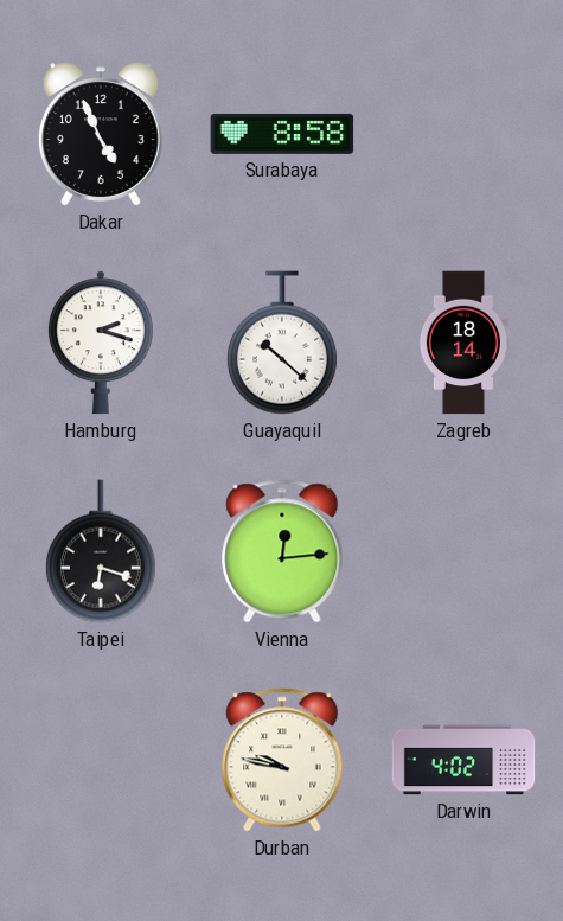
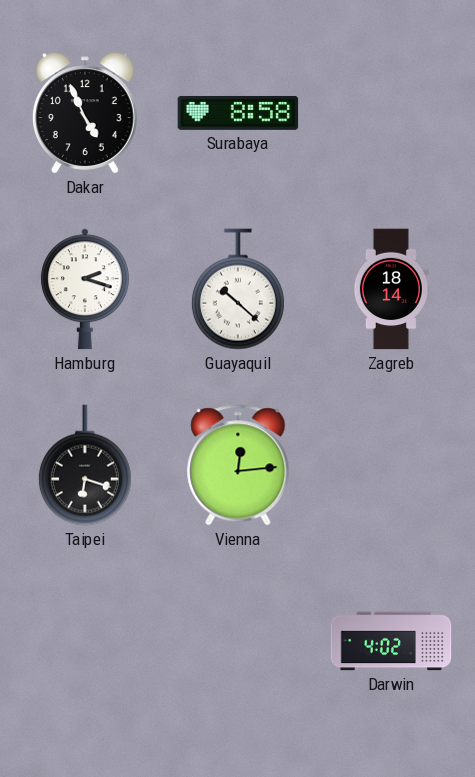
Durban: 9:47 -> none (282, 760)
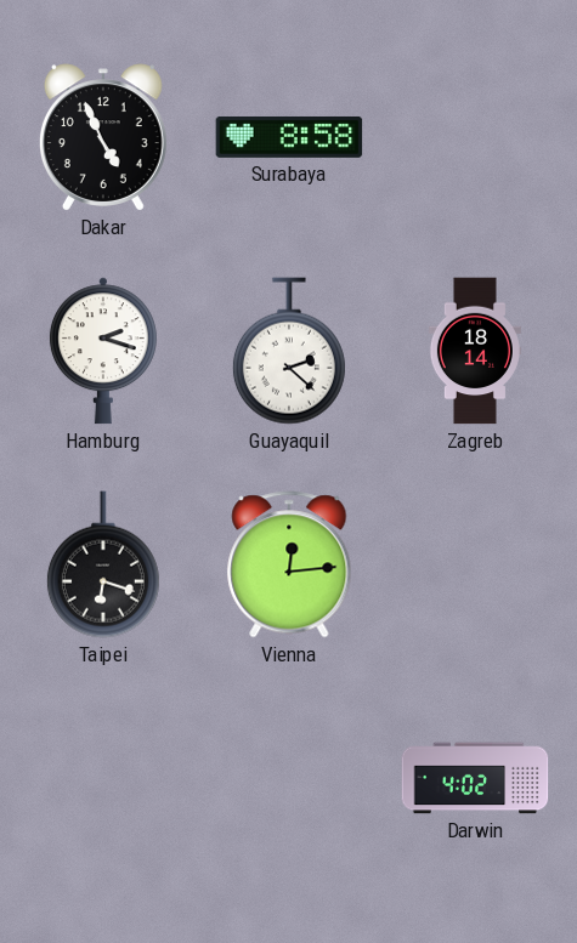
Guayaquil: 10:22 -> 2:22 (289, 351)
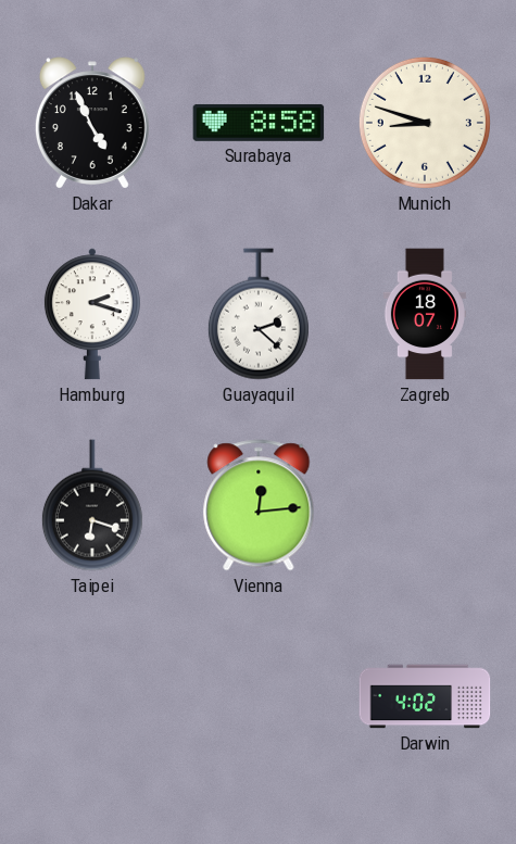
Munich: none -> 8:48 (425, 123)
Zagreb: 18:14 -> 18:07 (425, 314)
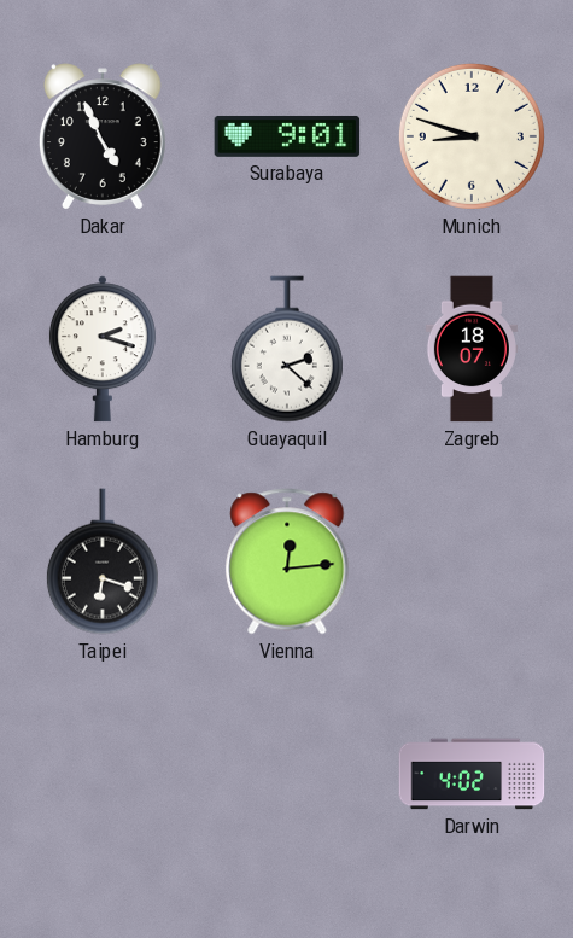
Surabaya: 8:58 -> 9:01 (287, 136)
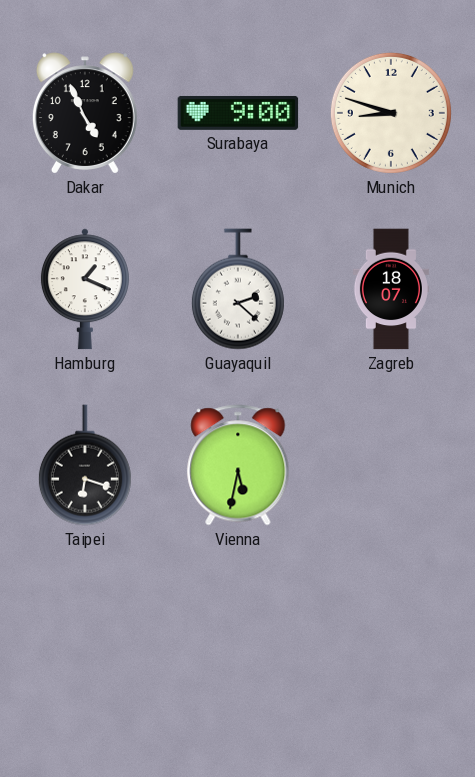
Surabaya: 9:01 -> 9:00 (238, 113)
Hamburg: 2:18 -> 1:19 (85, 289)
Vienna: 12:14 -> 5:32 (238, 465)
Darwin: 4:02 -> none (472, 774)
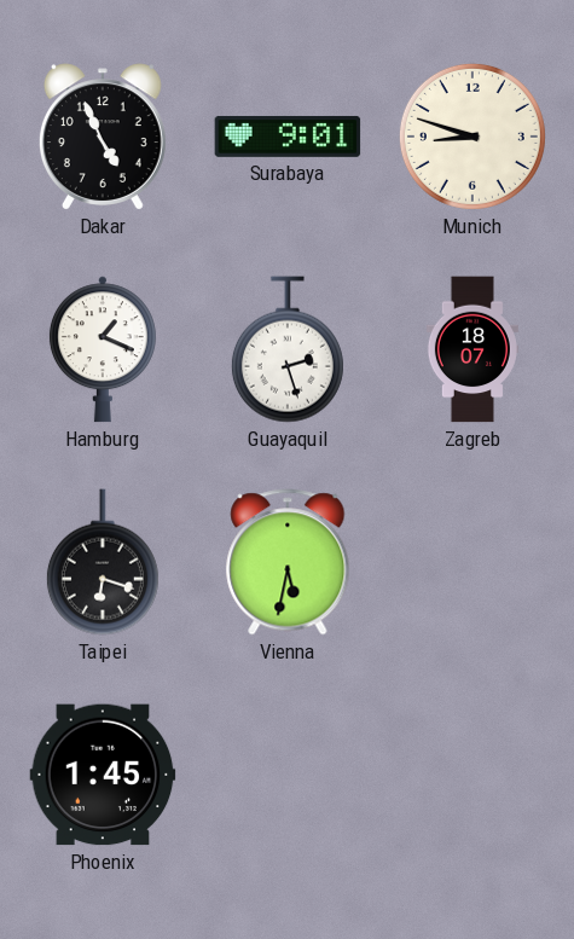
Surabaya: 9:00 -> 9:01 (288, 137)
Guayaquil: 2:22 -> 2:27 (288, 349)
Phoenix: none -> 1:45 (103, 775)
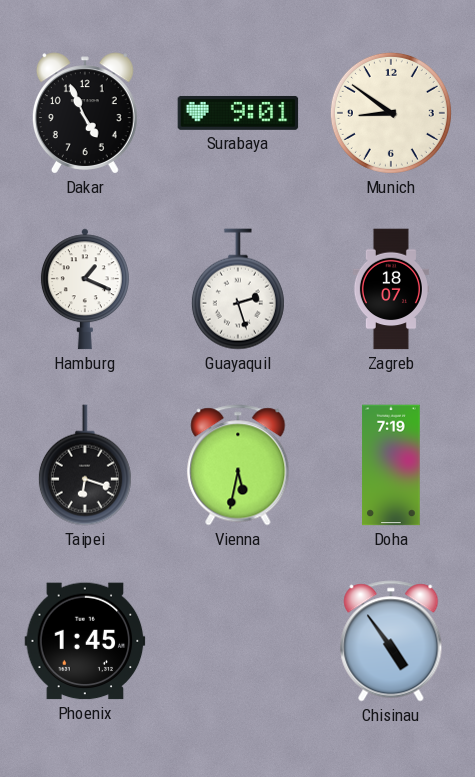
Munich: 8:48 -> 8:51 (391, 113)
Doha: none -> 7:19 (391, 465)
Chisinau: none -> 4:54 (391, 641)
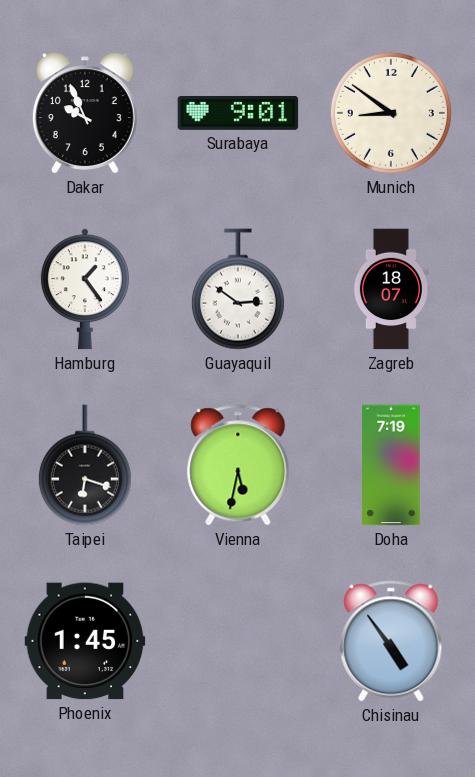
Dakar: 4:56 -> 9:56 (85, 113)
Hamburg: 1:19 -> 1:24 (85, 289)
Guayaquil: 2:27 -> 2:51 (238, 289)
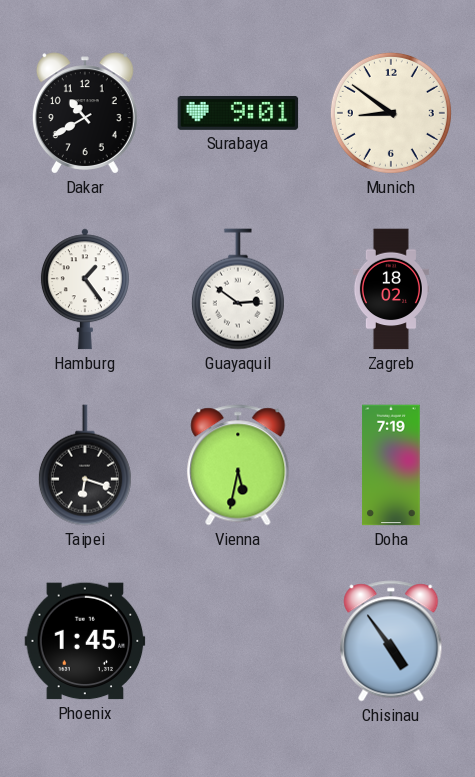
Dakar: 9:56 -> 10:40 (85, 113)
Zagreb: 18:07 -> 18:02 (391, 289)
